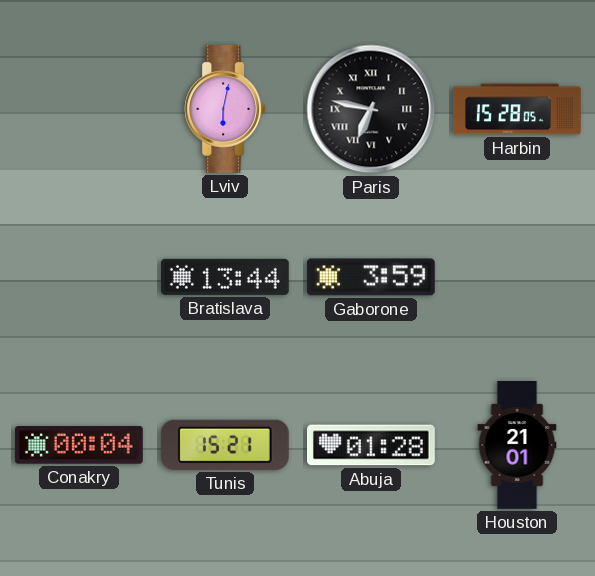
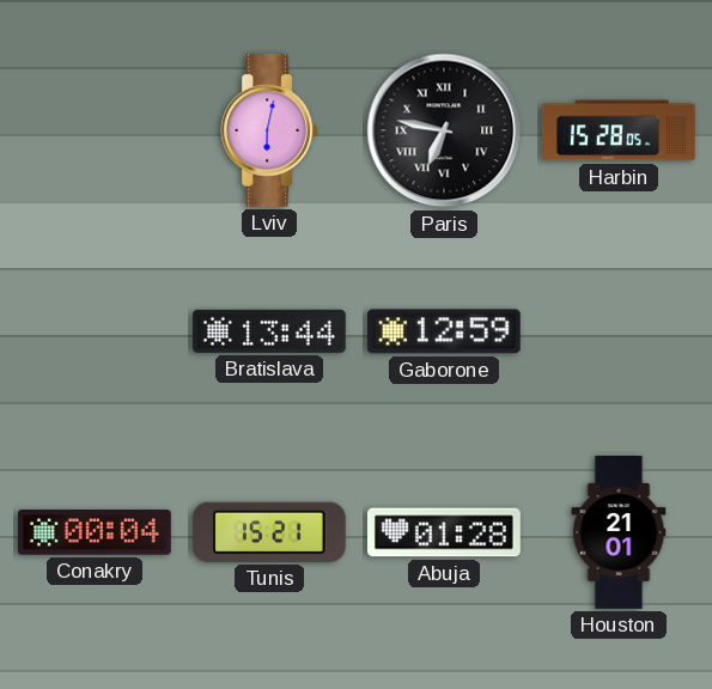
Gaborone: 3:59 -> 12:59 (444, 331)
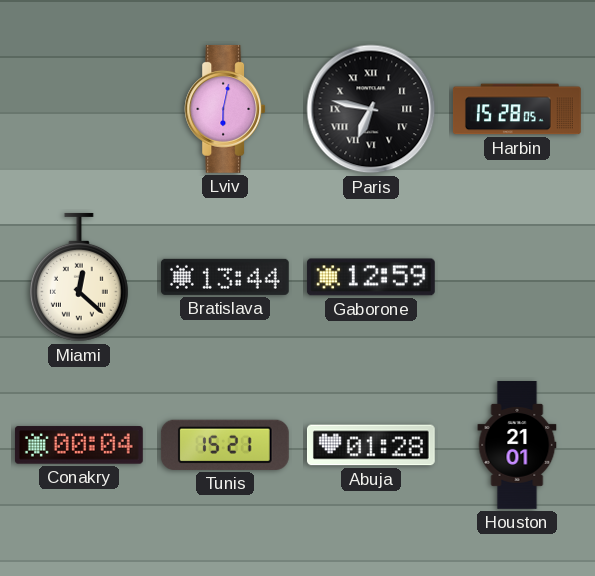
Miami: none -> 12:22 (79, 277)
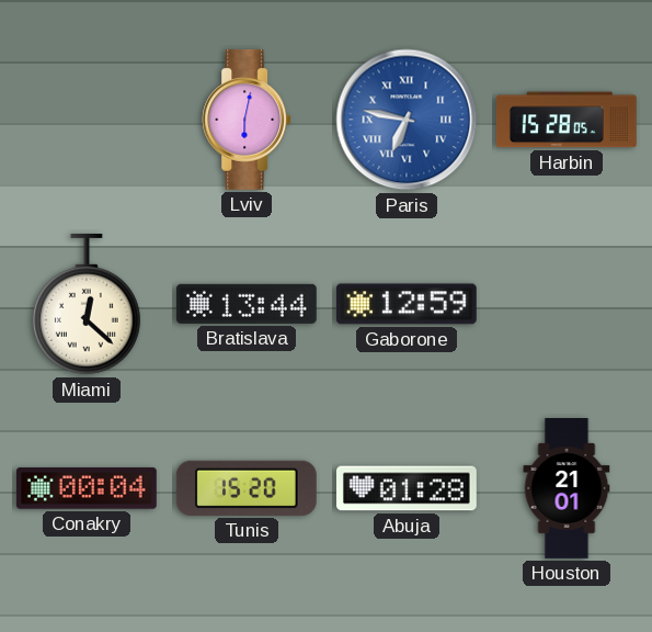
Paris dial: black -> blue (407, 120)
Tunis: 15:21 -> 15:20 (247, 488)
